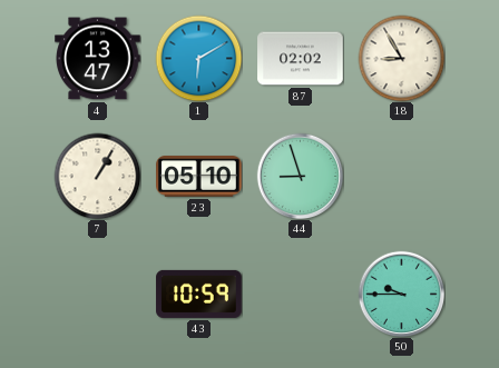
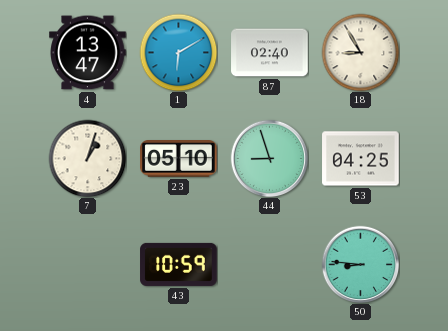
87: 02:02 -> 02:40 (270, 53)
7: 1:05 -> 1:03 (87, 158)
53: none -> 04:25 (361, 159)
50: 9:45 -> 8:46 (360, 264)
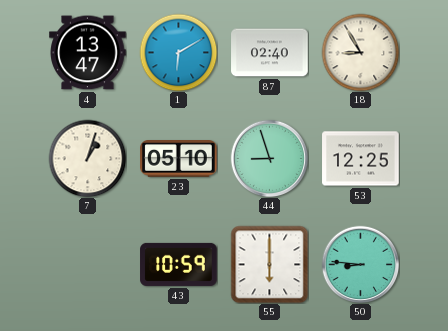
53: 04:25 -> 12:25 (361, 159)
55: none -> 6:00 (269, 264)
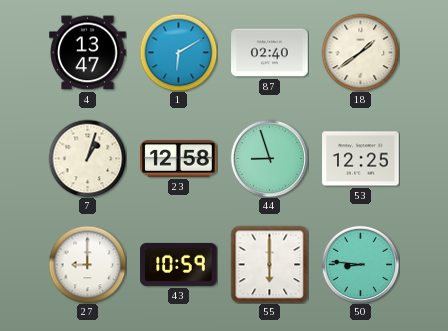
18: 8:55 -> 1:39 (360, 52)
23: 05:10 -> 12:58 (179, 159)
27: none -> 9:00 (87, 264)
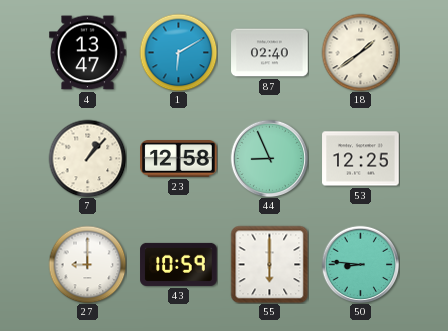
7: 1:03 -> 1:07 (87, 158)
44: 8:57 -> 8:56 (269, 158)
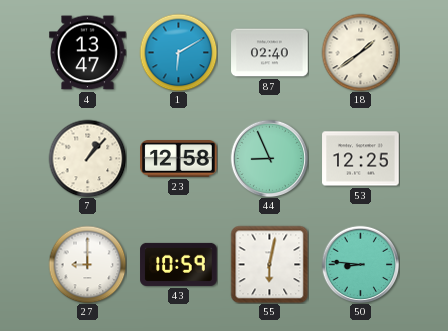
55: 6:00 -> 6:02 (269, 264)
